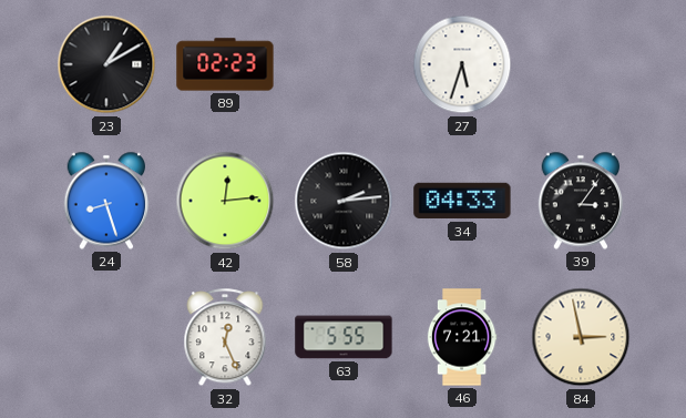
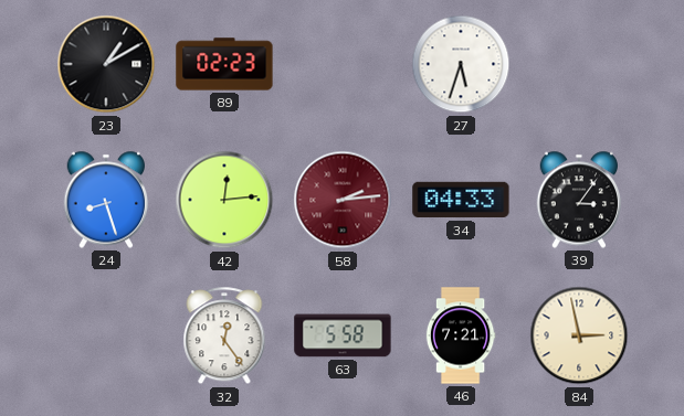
58 dial: black -> burgundy (343, 200)
32: 12:26 -> 12:24 (224, 337)
63: 5:55 -> 5:58 (343, 335)
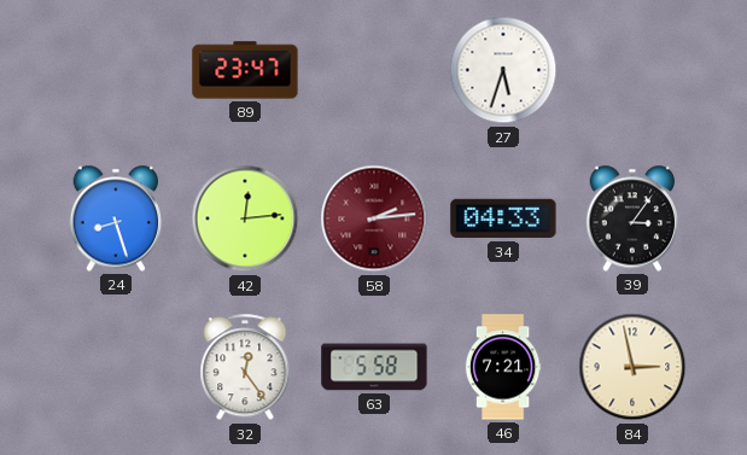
23: 1:10 -> none (106, 64)
89: 02:23 -> 23:47 (245, 70)
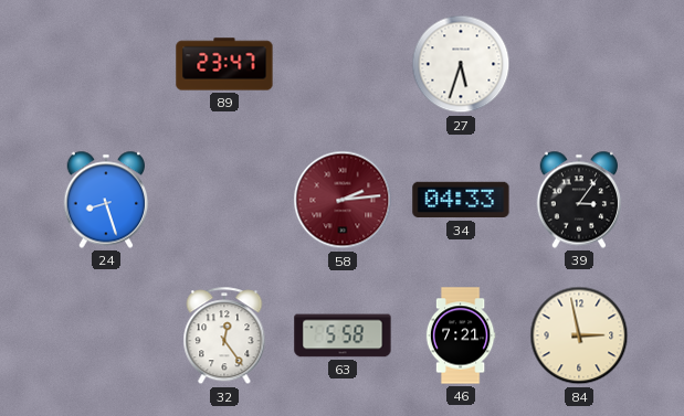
42: 12:14 -> none (245, 218)
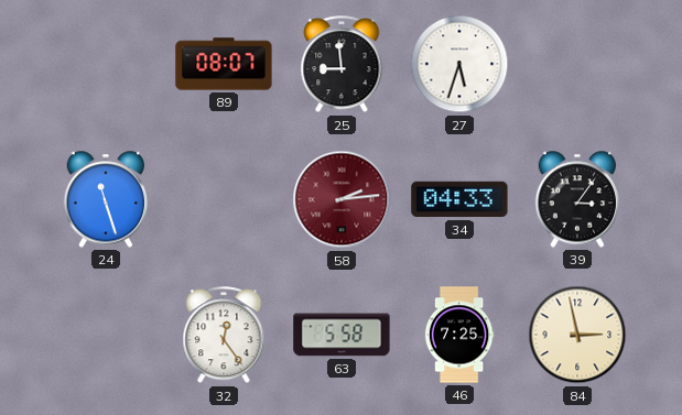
89: 23:47 -> 08:07 (224, 64)
25: none -> 8:59 (342, 65)
24: 8:27 -> 11:27 (106, 199)
46: 7:21 -> 7:25 (459, 335)
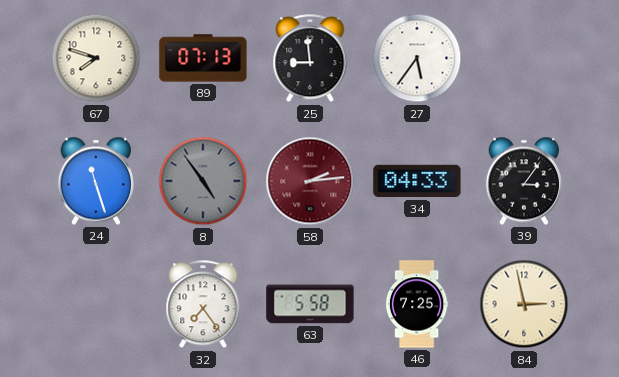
67: none -> 7:48 (96, 58)
89: 08:07 -> 07:13 (203, 58)
27: 5:33 -> 5:36 (417, 58)
8: none -> 4:54 (203, 181)
32: 12:24 -> 7:24 (203, 305)
